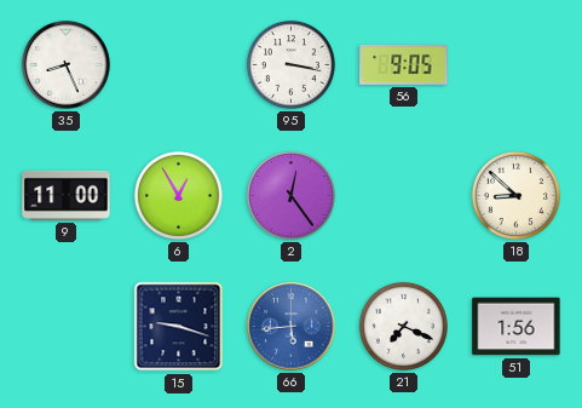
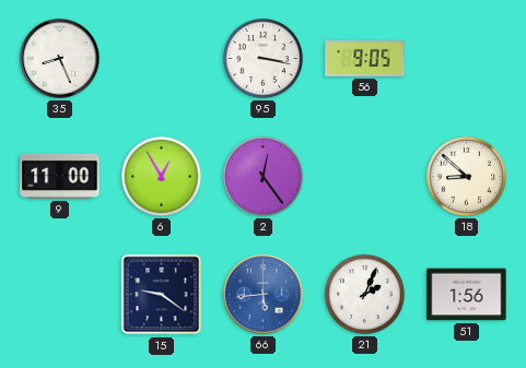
15: 9:18 -> 9:21 (162, 295)
21: 7:19 -> 2:04 (364, 294)
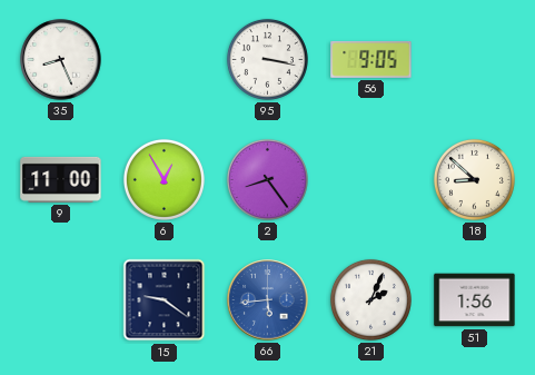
2: 12:24 -> 8:24 (267, 179)
